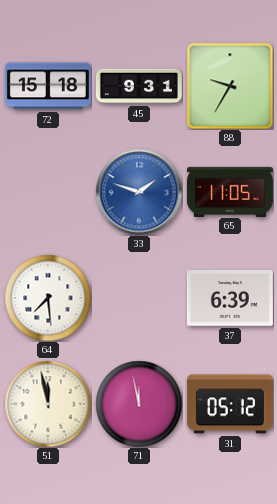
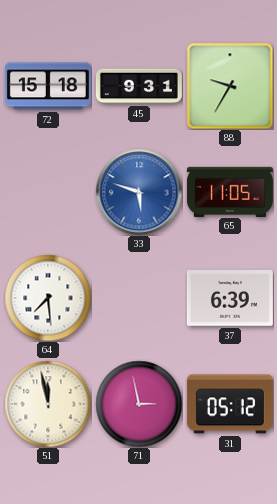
33: 1:48 -> 5:48 (139, 192)
71: 11:58 -> 2:58 (139, 404)
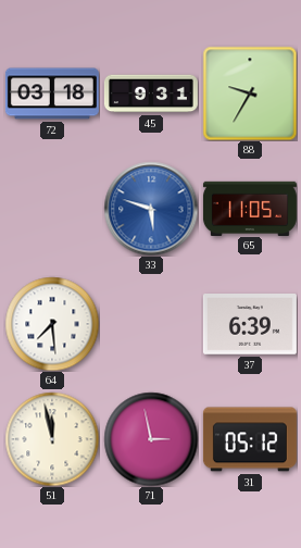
72: 15:18 -> 03:18 (52, 94)
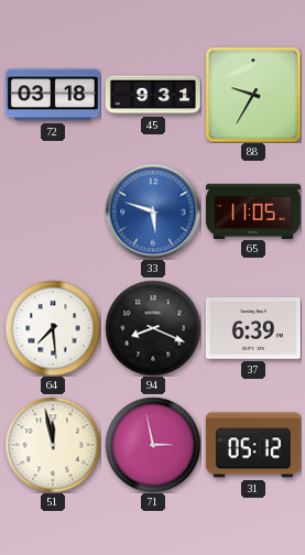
94: none -> 8:19 (153, 328)
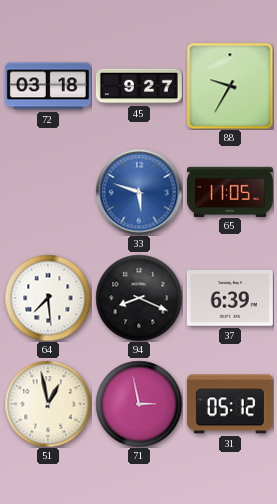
45: 9:31 -> 9:27 (139, 86)
51: 11:58 -> 12:58 (48, 404)
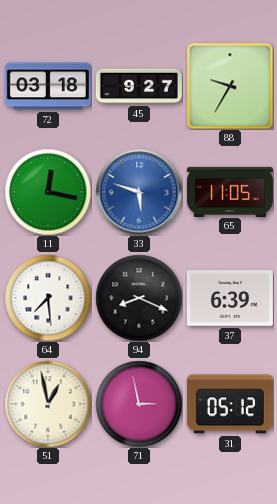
11: none -> 12:17 (48, 192)
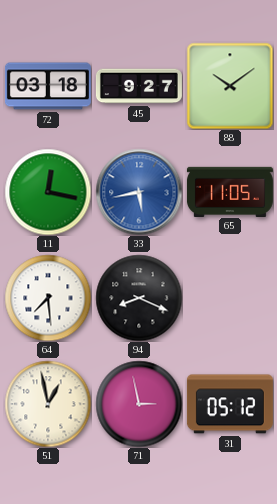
88: 9:35 -> 10:09 (230, 86)
33: 5:48 -> 5:43 (139, 192)
37: 6:39 -> none (230, 299)
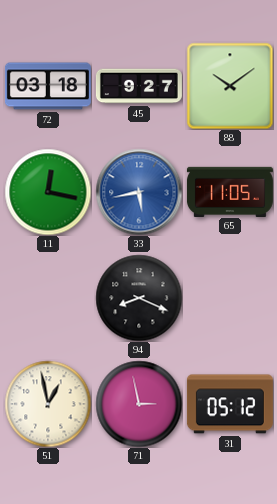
64: 7:29 -> none (48, 298)
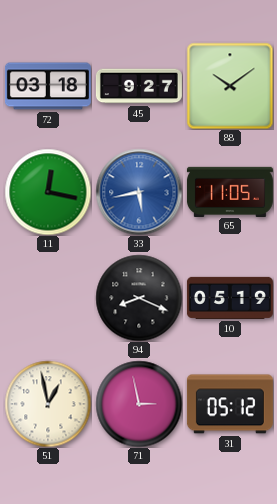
10: none -> 05:19 (230, 298)
